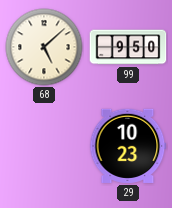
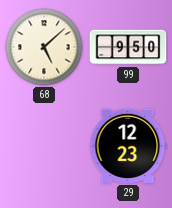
29: 10:23 -> 12:23 (128, 146)
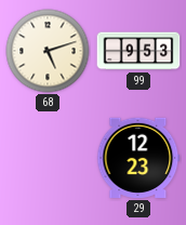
68: 5:08 -> 5:12 (48, 51)
99: 9:50 -> 9:53 (138, 51)
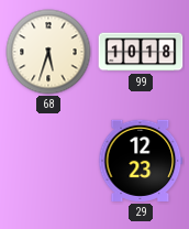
68: 5:12 -> 5:33 (48, 52)
99: 9:53 -> 10:18 (141, 52)
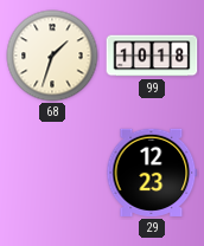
68: 5:33 -> 1:33 (52, 56)
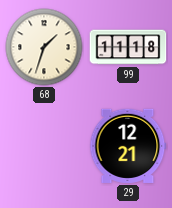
99: 10:18 -> 11:18 (128, 47)
29: 12:23 -> 12:21 (128, 146)
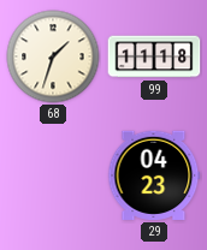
29: 12:21 -> 04:23 (154, 175)
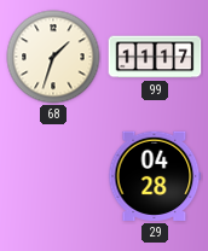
99: 11:18 -> 11:17 (155, 57)
29: 04:23 -> 04:28 (155, 176)
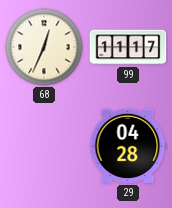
68: 1:33 -> 12:34 (44, 47)
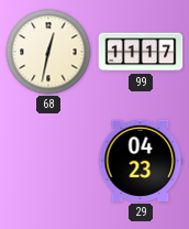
68: 12:34 -> 12:32 (48, 52)
29: 04:28 -> 04:23 (141, 161)
